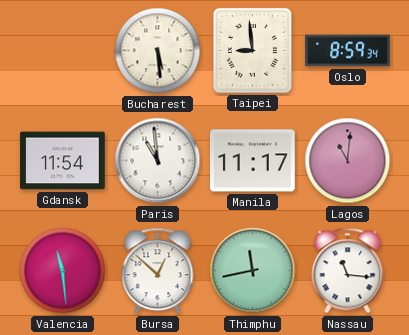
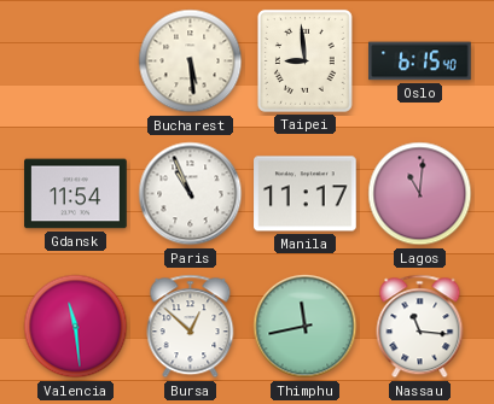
Oslo: 8:59 -> 6:15 (420, 62)
Paris: 10:59 -> 10:56 (191, 194)
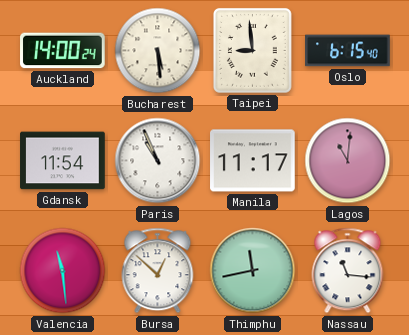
Auckland: none -> 14:00 (63, 51)
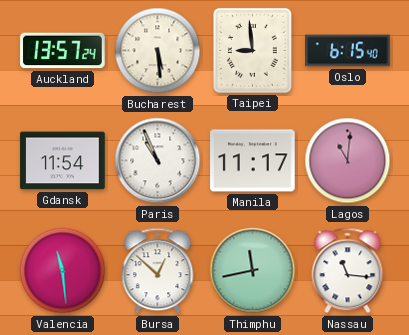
Auckland: 14:00 -> 13:57 (63, 51)
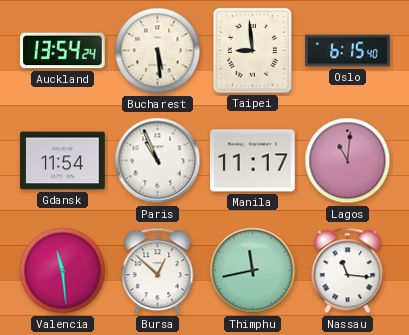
Auckland: 13:57 -> 13:54 (63, 51)
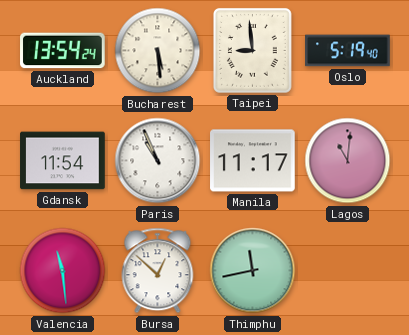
Oslo: 6:15 -> 5:19 (348, 51)
Nassau: 11:16 -> none (348, 271)
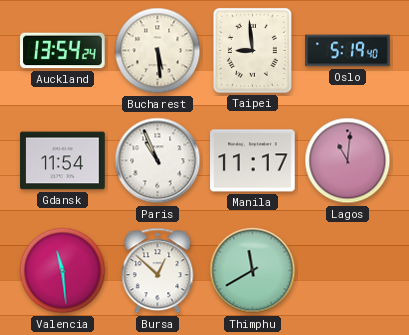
Thimphu: 11:43 -> 11:40 (253, 271)
